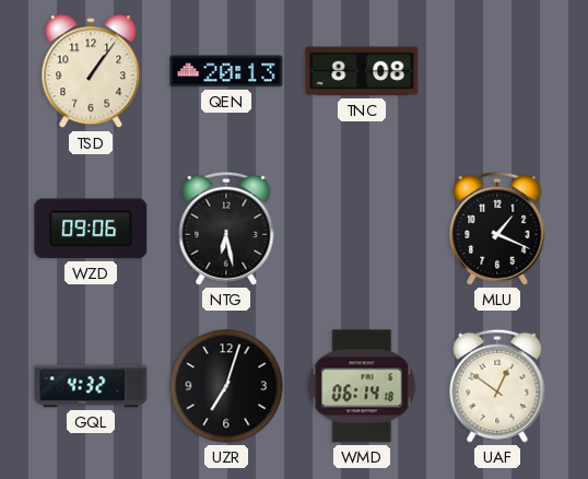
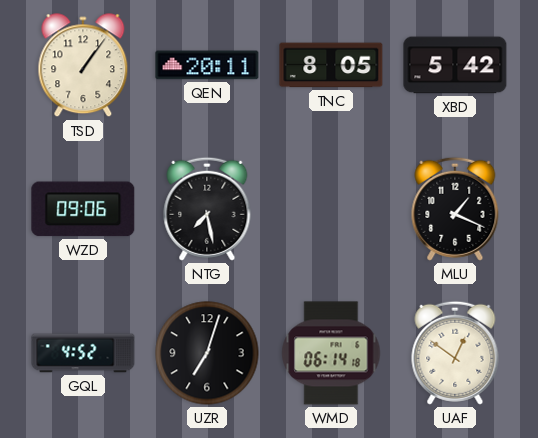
QEN: 20:13 -> 20:11 (207, 65)
TNC: 8:08 -> 8:05 (331, 65)
XBD: none -> 5:42 (455, 65)
NTG: 6:28 -> 7:28 (207, 209)
GQL: 4:32 -> 4:52 (83, 353)
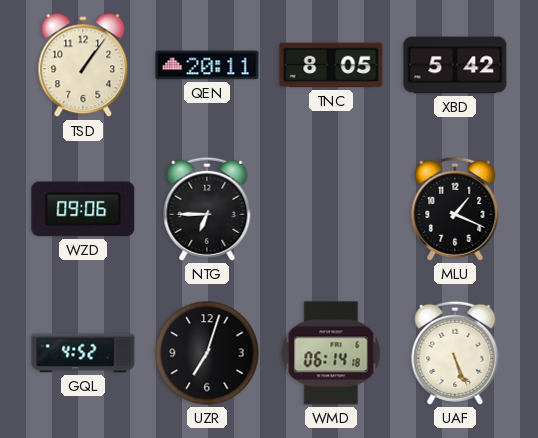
NTG: 7:28 -> 6:45 (207, 209)
UAF: 12:51 -> 5:26 (455, 353)
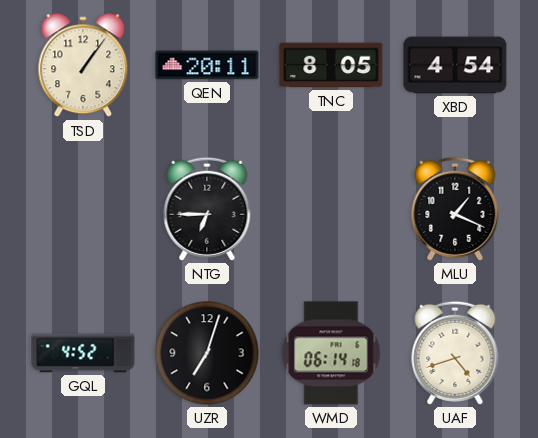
XBD: 5:42 -> 4:54 (455, 65)
WZD: 09:06 -> none (83, 209)
UAF: 5:26 -> 4:42 (455, 353)
